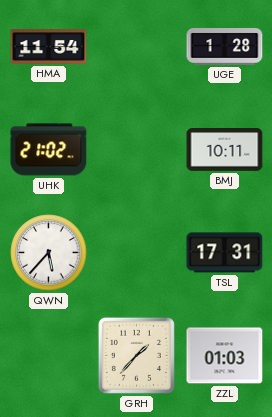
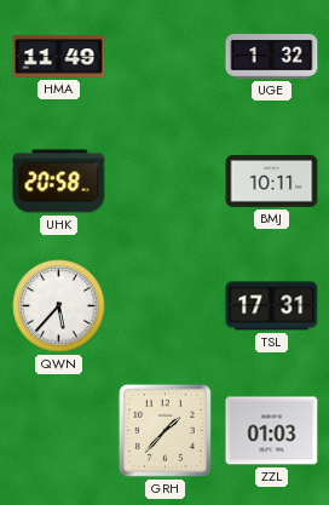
HMA: 11:54 -> 11:49 (59, 57)
UGE: 1:28 -> 1:32 (272, 57)
UHK: 21:02 -> 20:58 (59, 182)
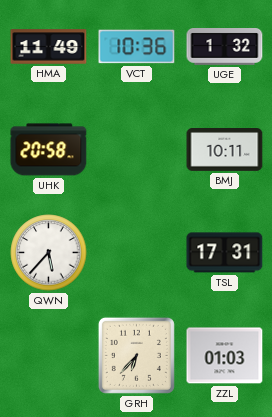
VCT: none -> 10:36 (137, 47)
GRH: 1:37 -> 6:37 (136, 355)
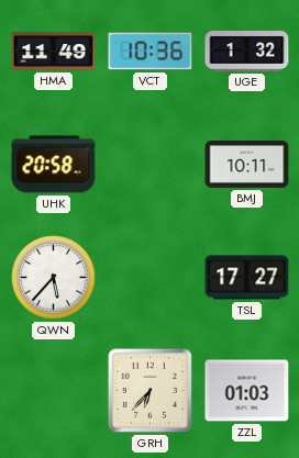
TSL: 17:31 -> 17:27 (247, 278)
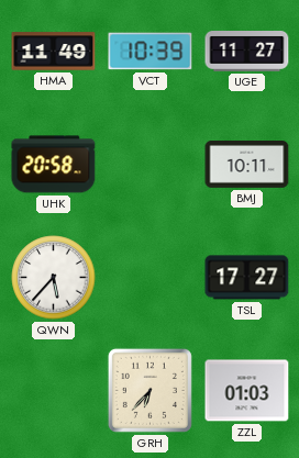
VCT: 10:36 -> 10:39 (151, 52)
UGE: 1:32 -> 11:27 (247, 52)
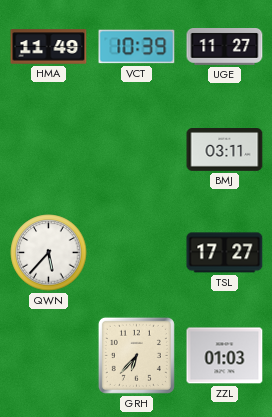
UHK: 20:58 -> none (54, 165)
BMJ: 10:11 -> 03:11 (225, 150)
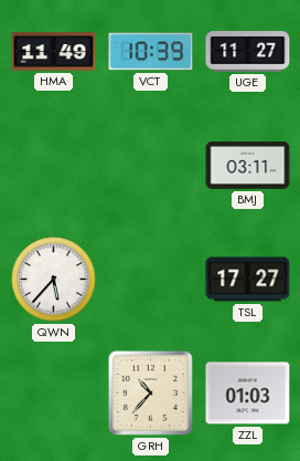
GRH: 6:37 -> 10:37 (150, 392)
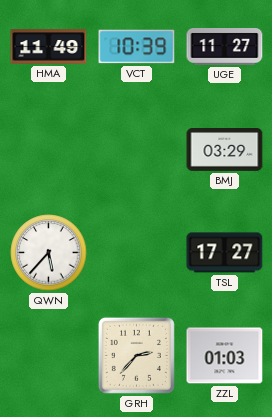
BMJ: 03:11 -> 03:29 (225, 150)
GRH: 10:37 -> 2:37 (136, 355)
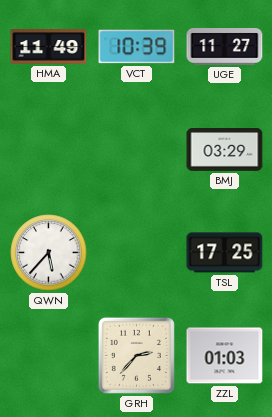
TSL: 17:27 -> 17:25 (225, 253)
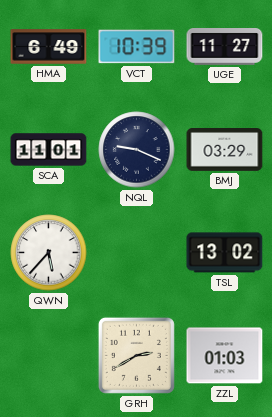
HMA: 11:49 -> 6:49 (49, 47)
SCA: none -> 11:01 (49, 150)
NQL: none -> 9:19 (137, 150)
TSL: 17:25 -> 13:02 (225, 253)
GRH: 2:37 -> 2:40 (136, 355)
